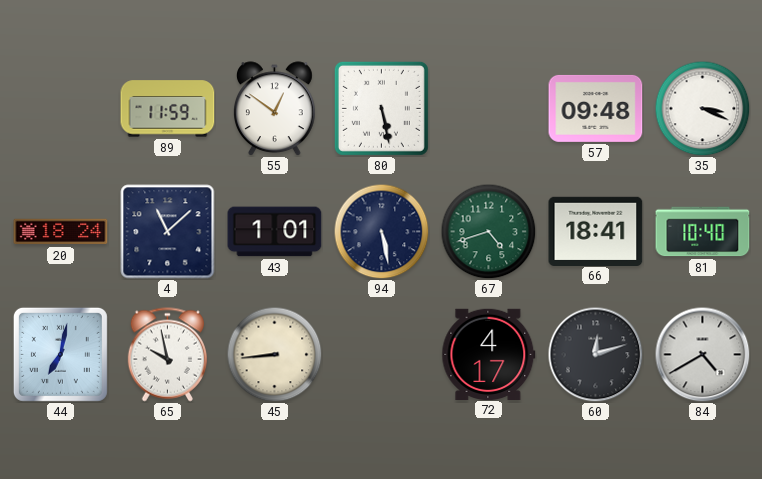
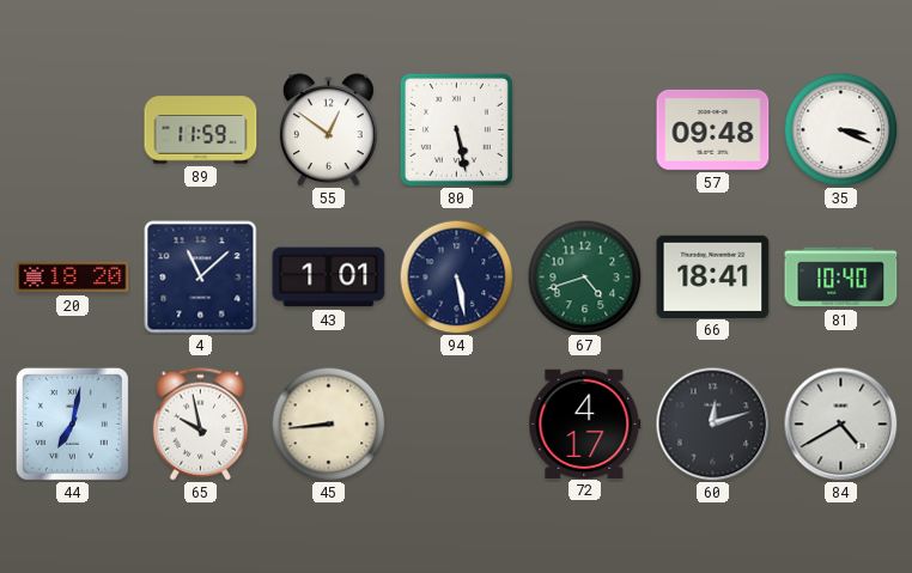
20: 18:24 -> 18:20 (73, 278)
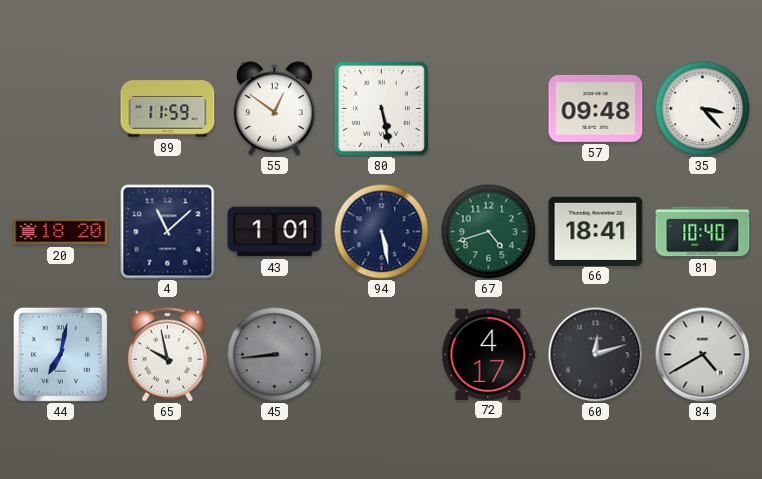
35: 3:19 -> 3:23 (702, 108)
45 dial: cream -> grey (274, 354)
